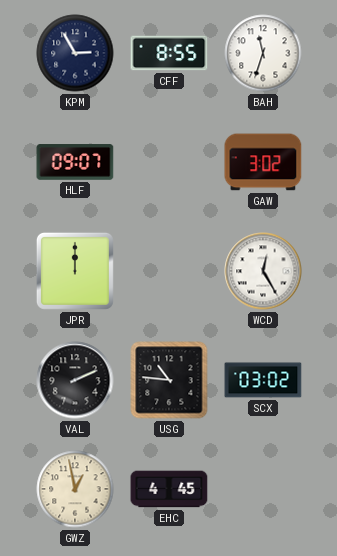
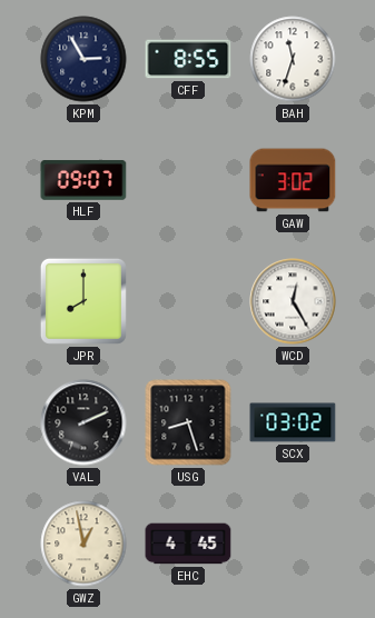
JPR: 12:00 -> 8:00 (83, 301)
USG: 10:46 -> 8:27 (188, 422)
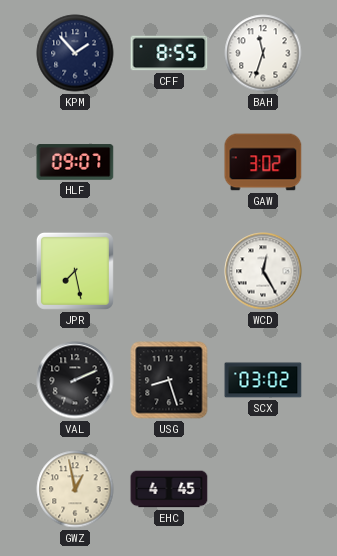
KPM: 2:55 -> 1:53 (75, 53)
JPR: 8:00 -> 7:28 (75, 271)
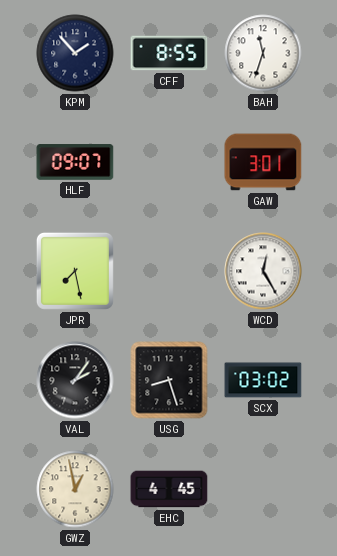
GAW: 3:02 -> 3:01 (263, 162)
VAL: 2:11 -> 2:06 (75, 380)
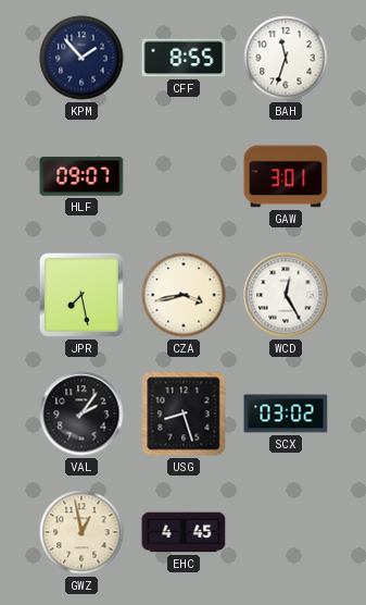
CZA: none -> 3:43 (184, 295)
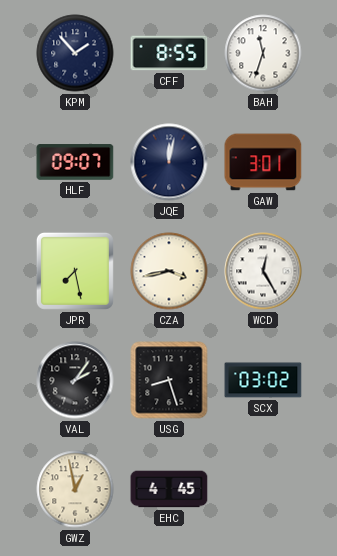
JQE: none -> 12:02 (169, 162)
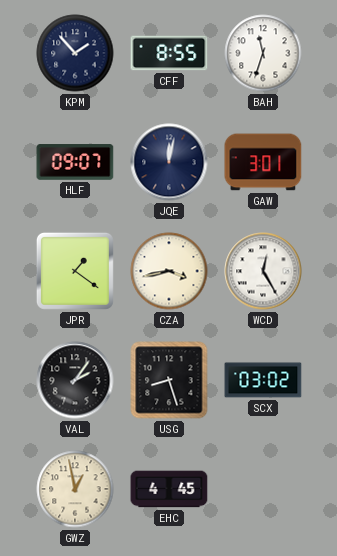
JPR: 7:28 -> 1:21 (75, 271)
